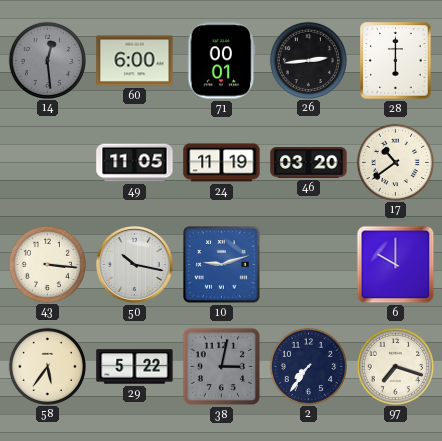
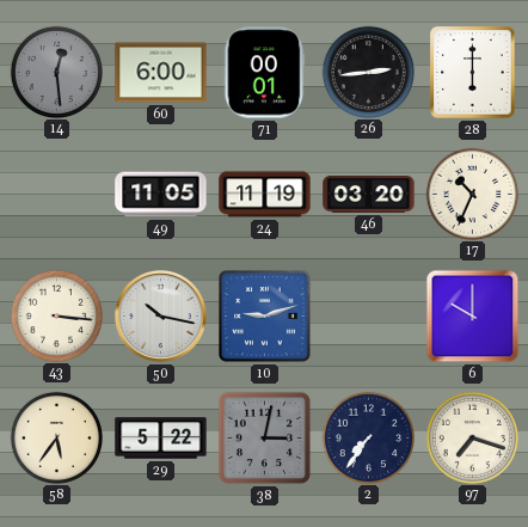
17: 10:39 -> 10:34 (472, 194)
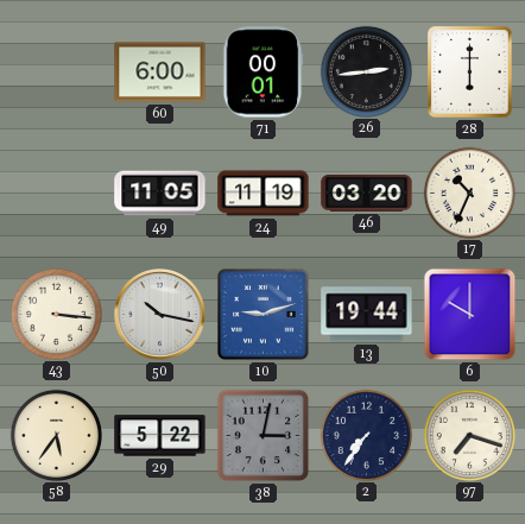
14: 12:29 -> none (56, 72)
13: none -> 19:44 (367, 315)
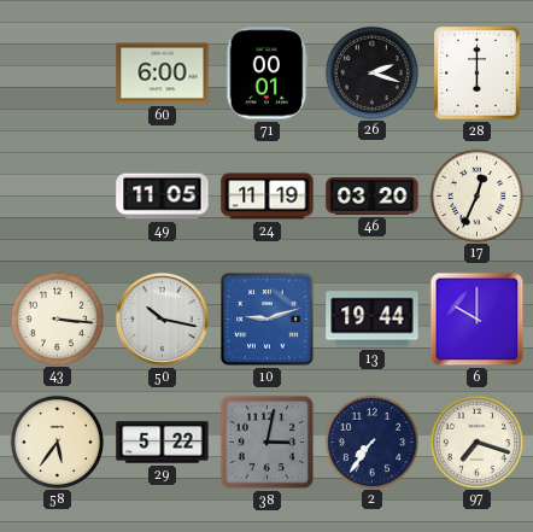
26: 2:44 -> 2:18 (371, 72)
17: 10:34 -> 12:34 (476, 195)
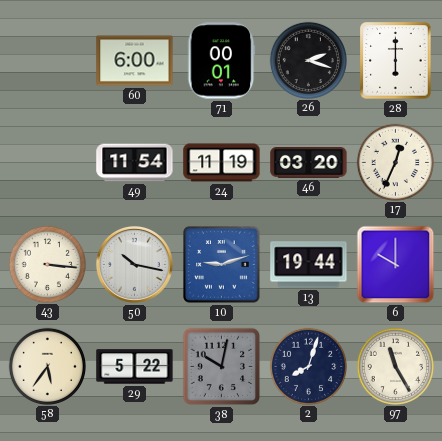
49: 11:05 -> 11:54 (135, 163)
38: 3:02 -> 10:02 (222, 367)
2: 7:36 -> 8:03 (308, 366)
97: 7:18 -> 11:25 (395, 366)
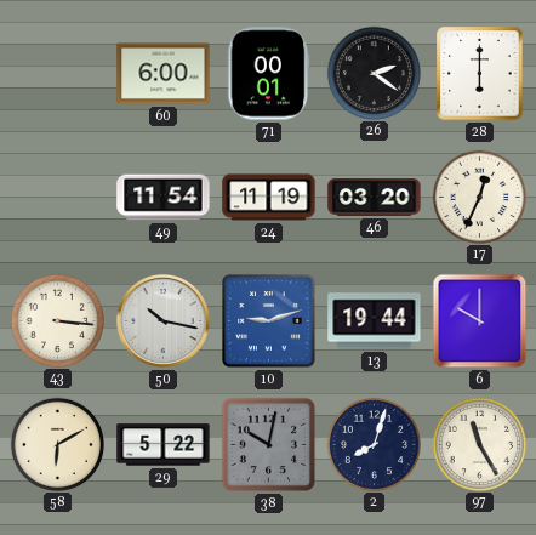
26: 2:18 -> 2:21 (374, 73)
58: 5:36 -> 6:10 (57, 444)
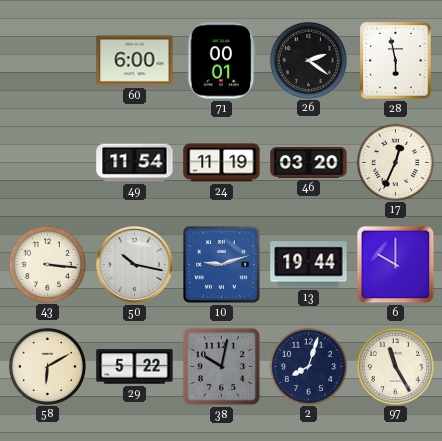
28: 6:00 -> 5:58 (396, 61)
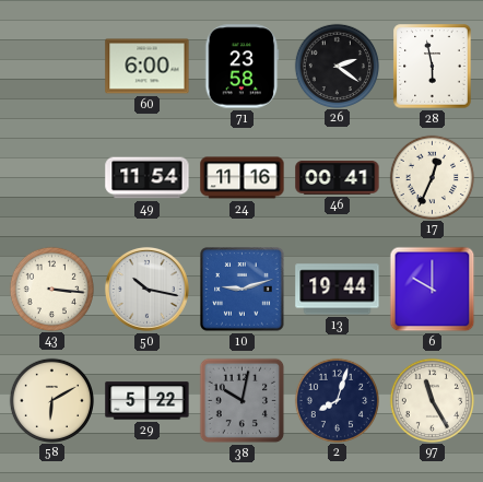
71: 00:01 -> 23:58 (243, 67)
24: 11:19 -> 11:16 (243, 178)
46: 03:20 -> 00:41 (338, 178)
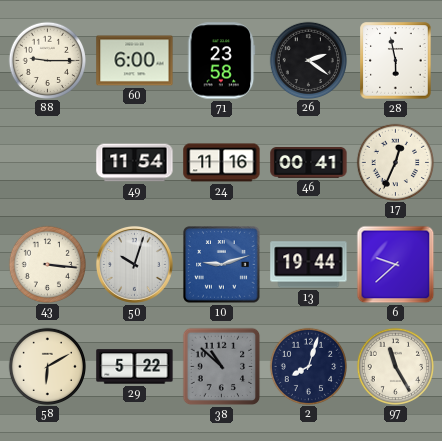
88: none -> 9:15 (47, 60)
50: 10:17 -> 10:03 (134, 264)
6: 10:00 -> 9:38 (396, 265)
38: 10:02 -> 10:52 (222, 367)
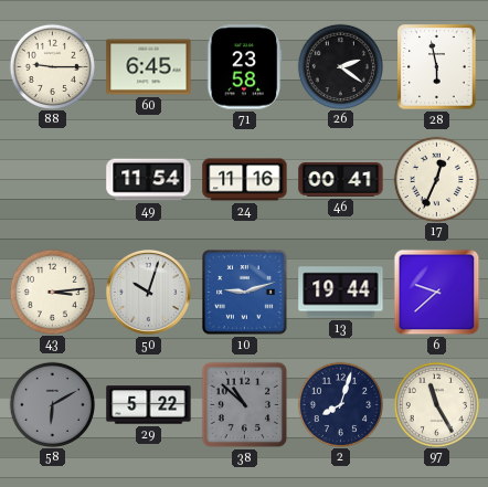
60: 6:00 -> 6:45 (149, 67)
43: 3:16 -> 3:14 (52, 292)
58 dial: cream -> grey (52, 404)
